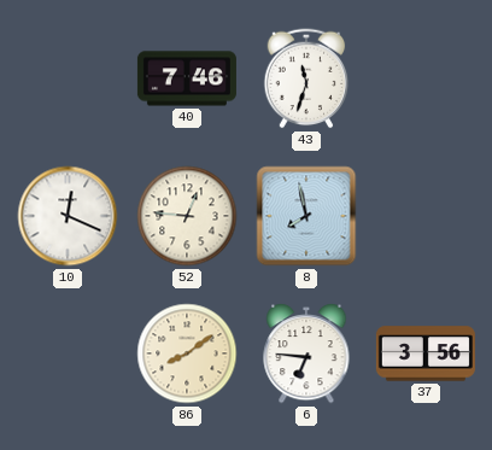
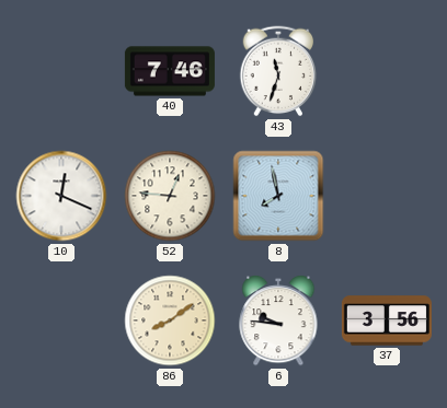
6: 6:46 -> 9:46 (278, 322)
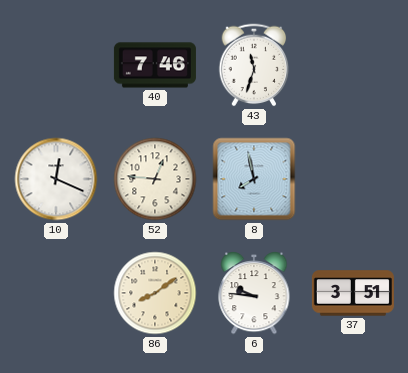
37: 3:56 -> 3:51 (353, 293)
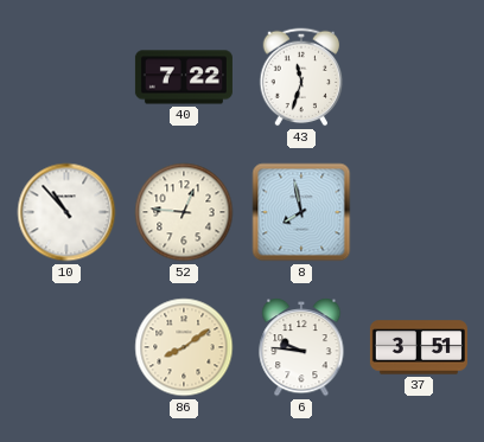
40: 7:46 -> 7:22 (184, 77)
10: 12:19 -> 10:53 (66, 212)
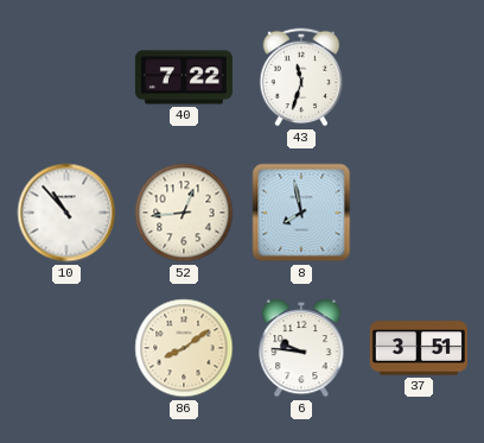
52: 12:46 -> 12:44 (184, 213)
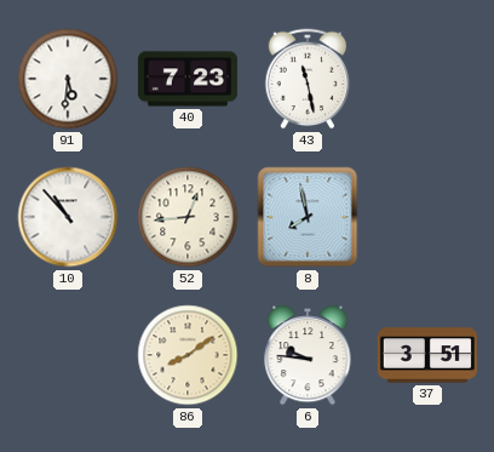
91: none -> 5:31 (68, 79)
40: 7:22 -> 7:23 (188, 79)
43: 11:33 -> 11:28 (308, 79)
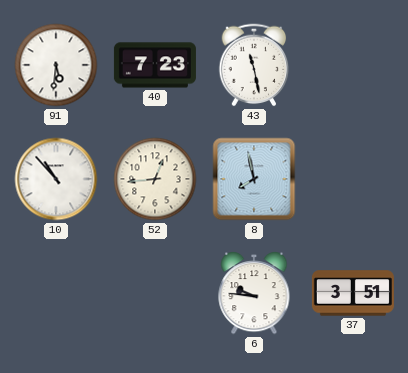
86: 8:09 -> none (188, 355)
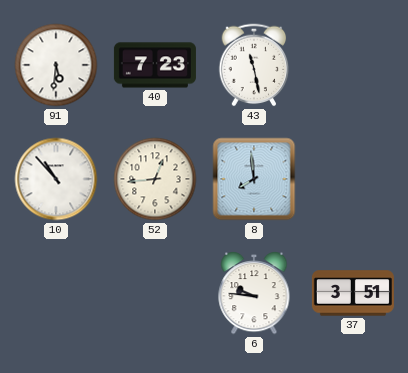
8: 7:58 -> 7:59 (254, 179)
